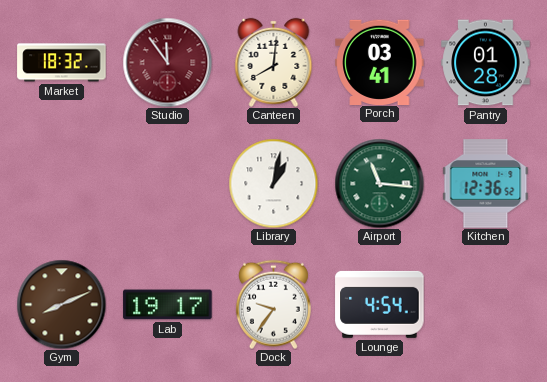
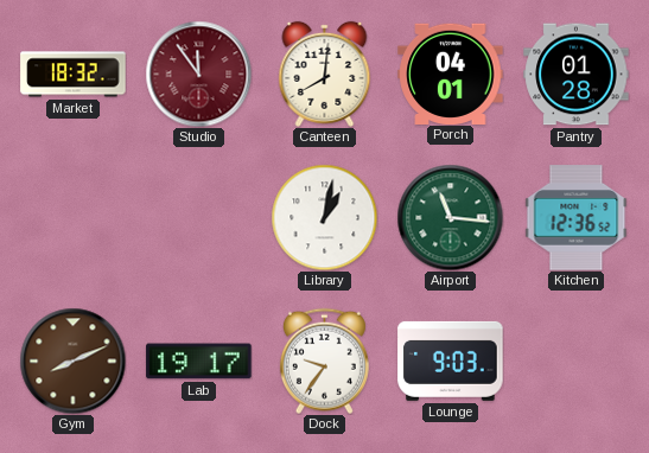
Porch: 03:41 -> 04:01 (451, 74)
Lounge: 4:54 -> 9:03 (451, 361)
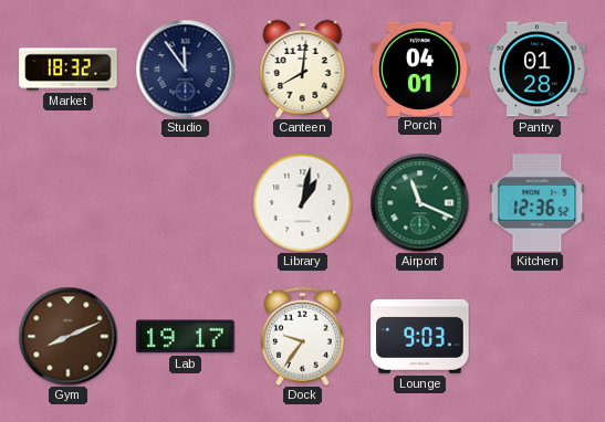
Studio dial: burgundy -> navy (185, 68)
Airport: 11:16 -> 11:19 (419, 202)
